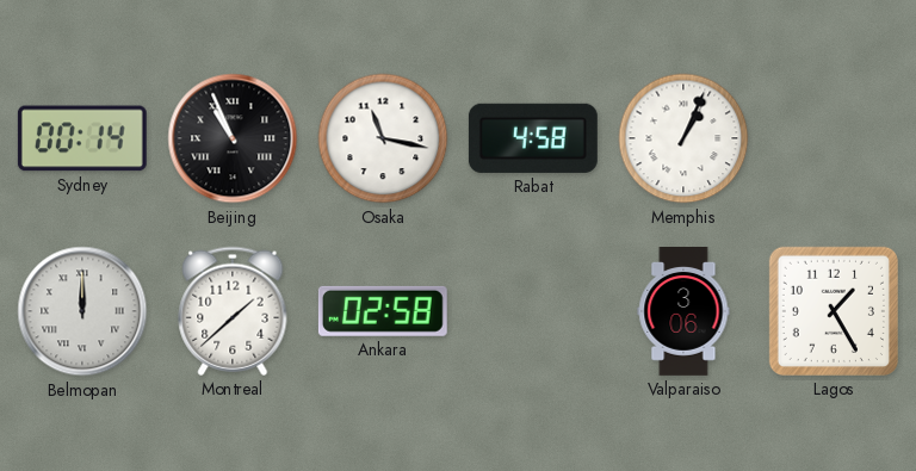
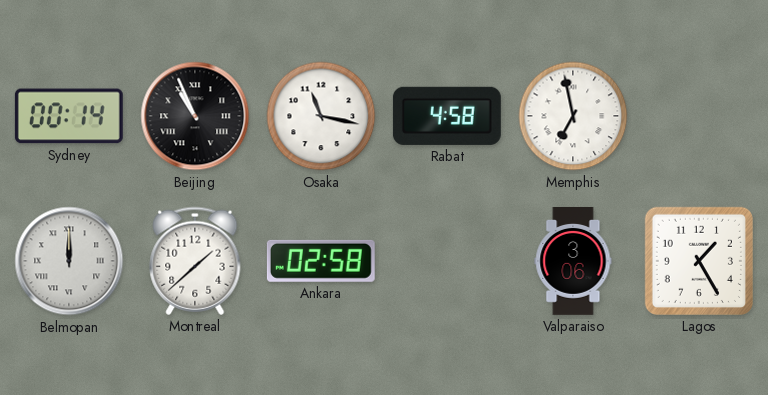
Memphis: 1:04 -> 6:58 (573, 116)
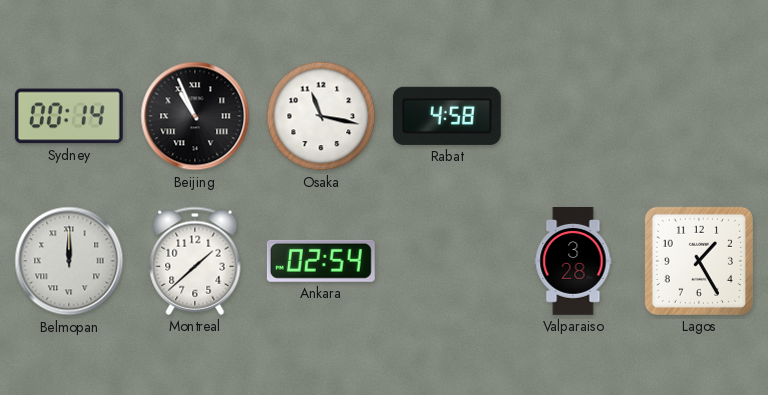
Memphis: 6:58 -> none (573, 116)
Ankara: 02:58 -> 02:54 (321, 261)
Valparaiso: 3:06 -> 3:28 (573, 262)
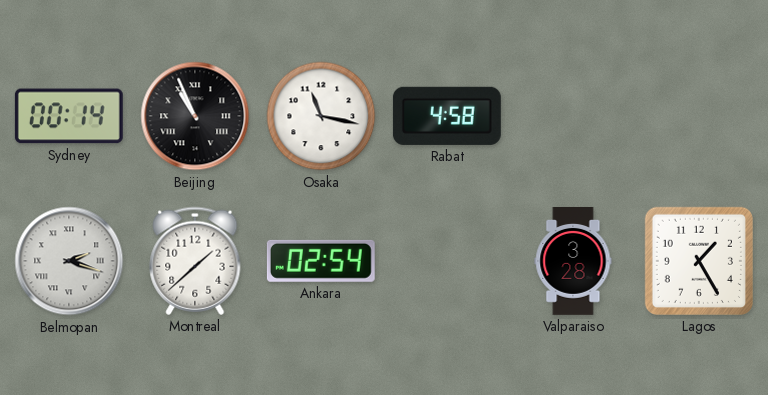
Belmopan: 12:00 -> 2:18 (69, 261)
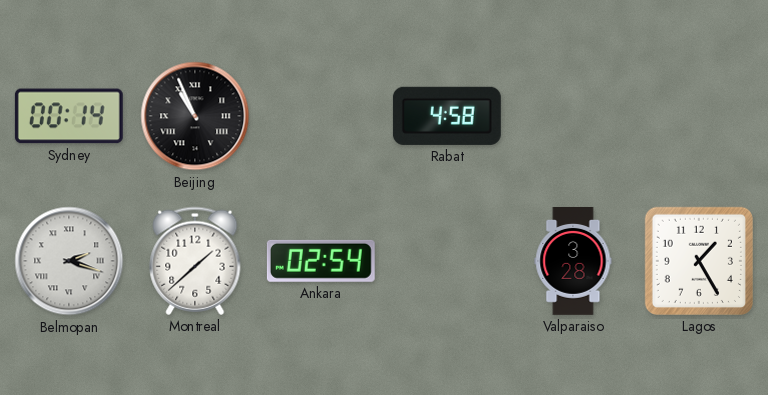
Osaka: 11:17 -> none (321, 116)
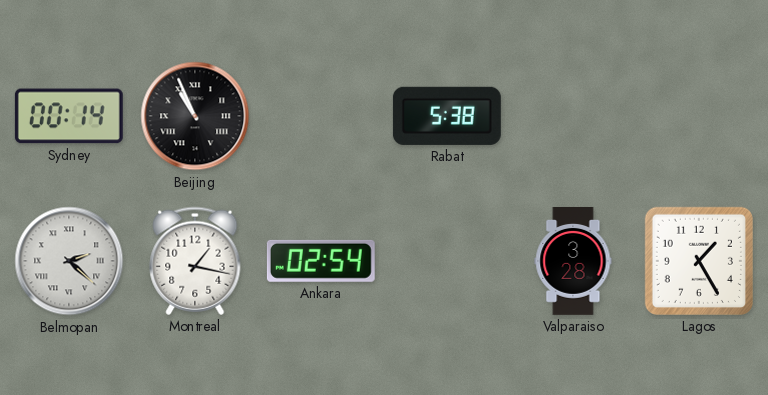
Rabat: 4:58 -> 5:38 (447, 116)
Belmopan: 2:18 -> 2:22 (69, 261)
Montreal: 1:38 -> 1:17 (195, 261)
